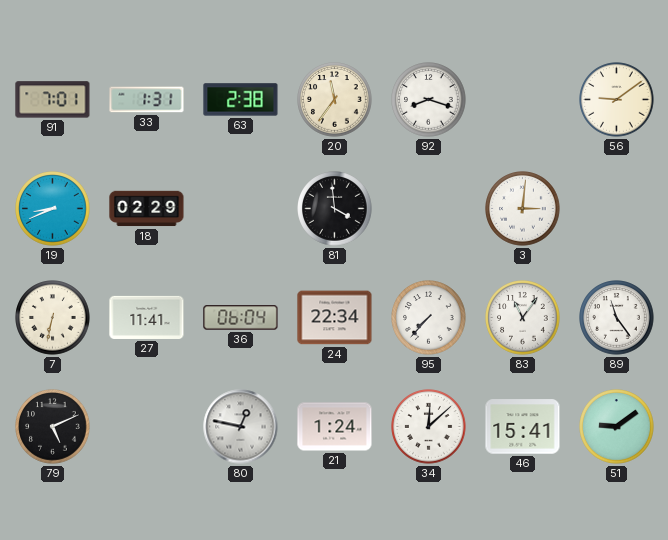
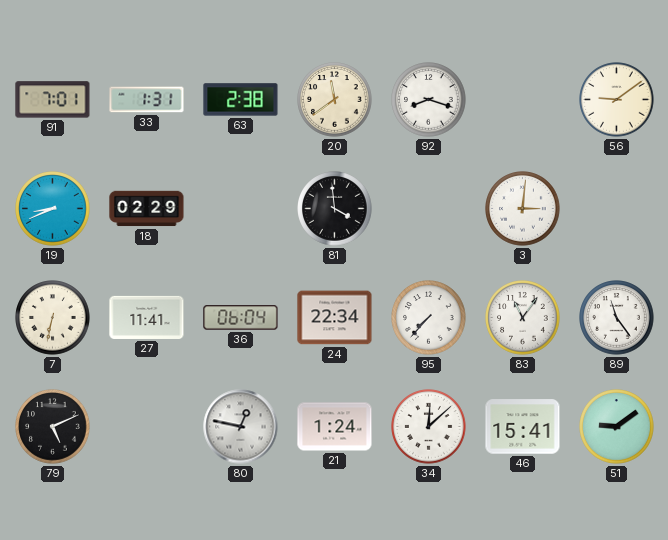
20: 11:36 -> 11:39 (335, 100)
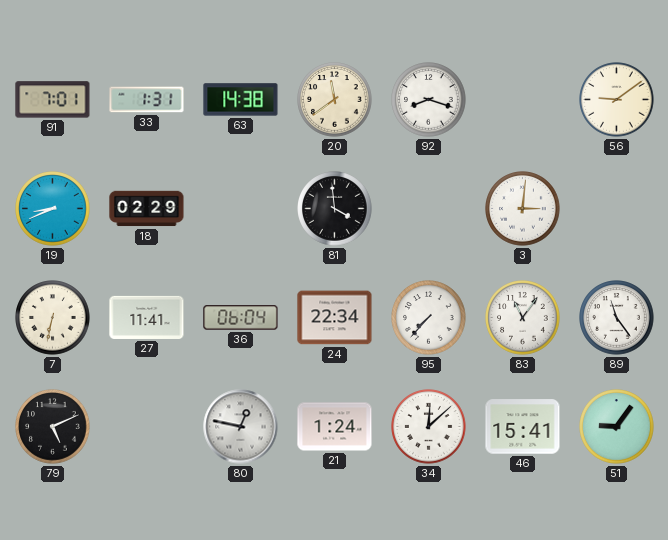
63: 2:38 -> 14:38 (241, 100)
51: 9:09 -> 9:06 (617, 427)
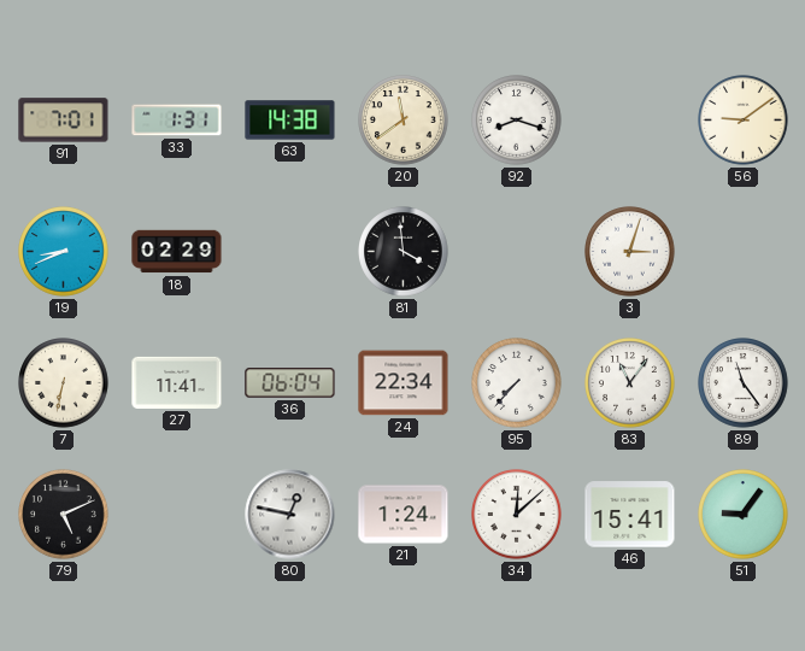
3: 3:01 -> 3:03 (630, 252)
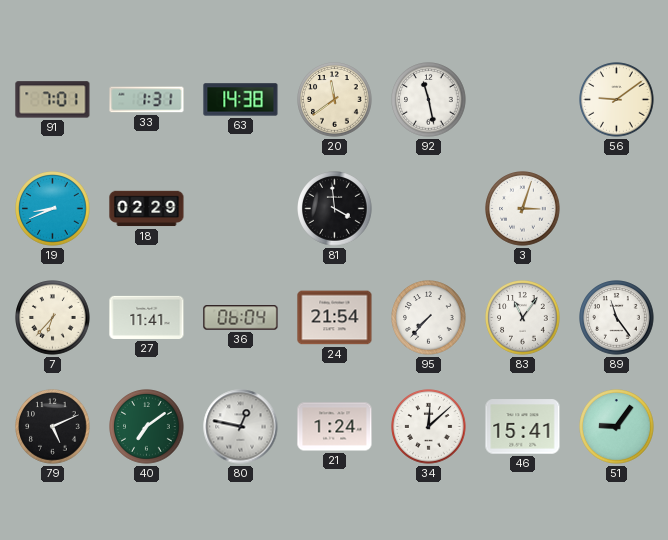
92: 8:18 -> 11:28 (429, 100)
7: 6:32 -> 6:37 (53, 318)
24: 22:34 -> 21:54 (335, 318)
40: none -> 7:09 (147, 427)
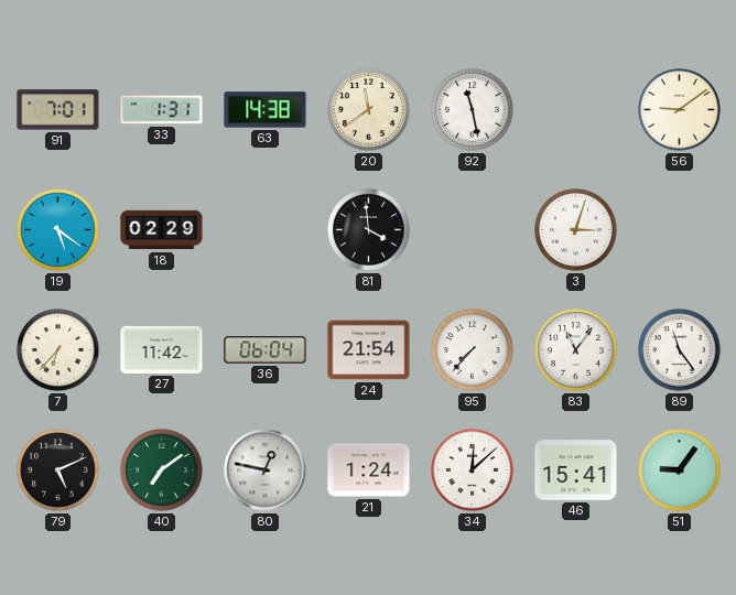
19: 8:41 -> 5:21 (58, 230)
27: 11:41 -> 11:42 (162, 349)
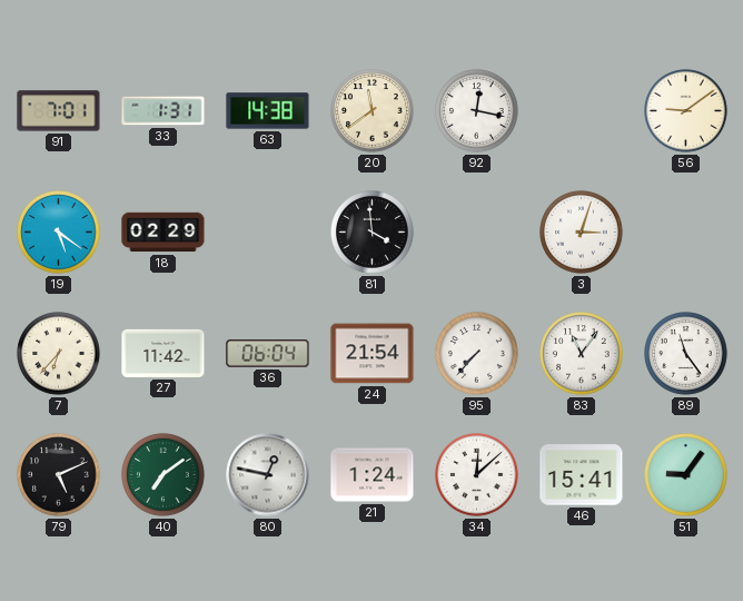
92: 11:28 -> 12:17 (477, 111)
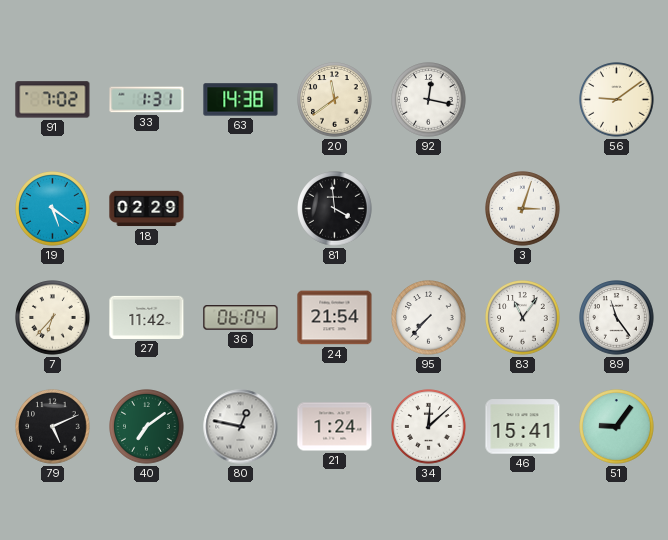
91: 7:01 -> 7:02 (53, 100)
